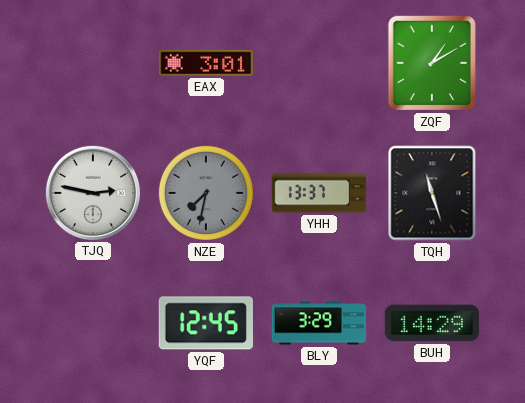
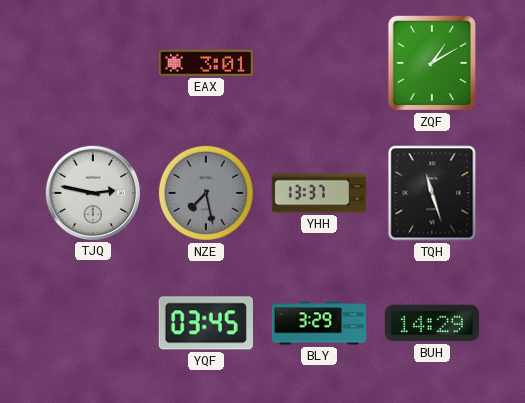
NZE: 7:32 -> 7:28 (206, 193)
YQF: 12:45 -> 03:45 (206, 323)
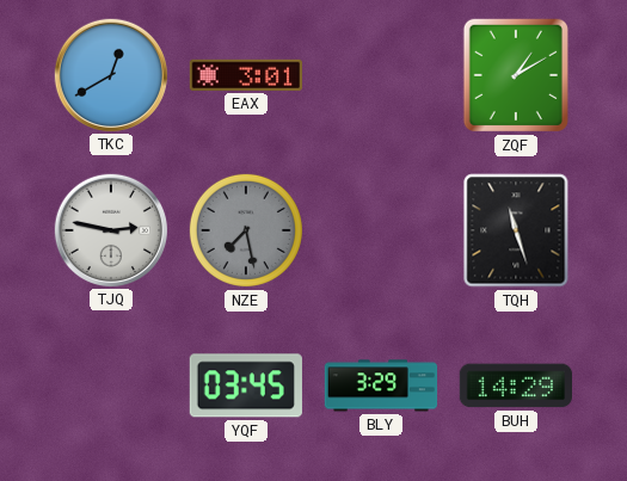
TKC: none -> 12:40 (110, 74)
YHH: 13:37 -> none (319, 193)
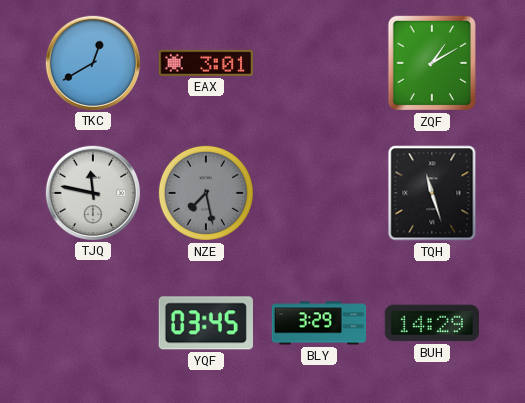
TJQ: 2:47 -> 11:47 (92, 192)
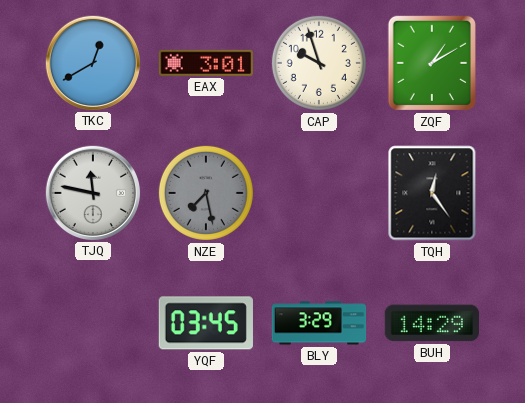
CAP: none -> 9:57 (319, 63)
TQH: 11:27 -> 12:24 (432, 193)
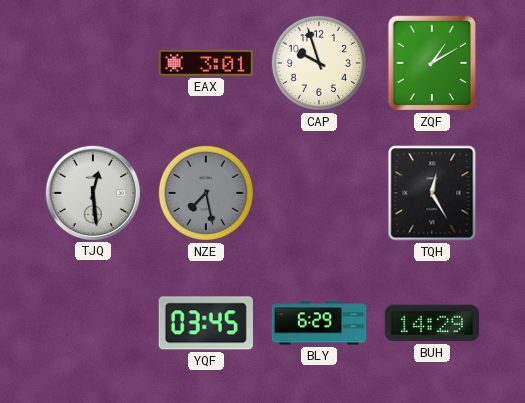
TKC: 12:40 -> none (92, 62)
TJQ: 11:47 -> 12:29 (92, 192)
TQH: 12:24 -> 12:25 (432, 193)
BLY: 3:29 -> 6:29 (319, 323)
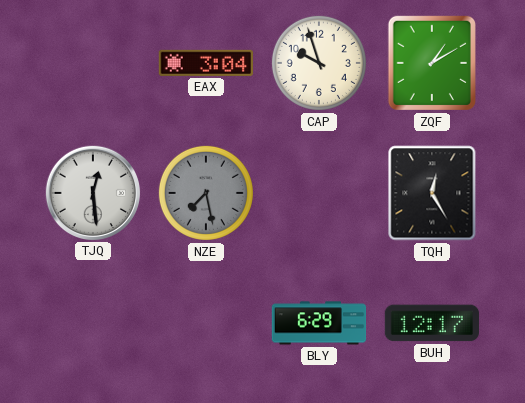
EAX: 3:01 -> 3:04 (205, 63)
YQF: 03:45 -> none (206, 323)
BUH: 14:29 -> 12:17 (432, 323)
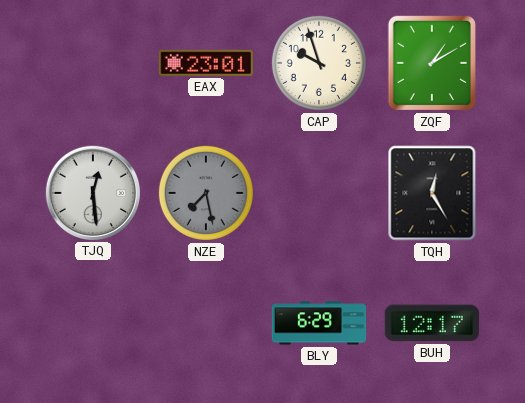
EAX: 3:04 -> 23:01 (205, 63)
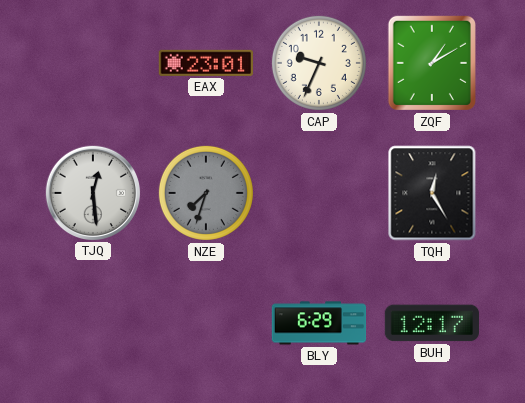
CAP: 9:57 -> 9:34 (319, 63)
NZE: 7:28 -> 7:33 (206, 193)
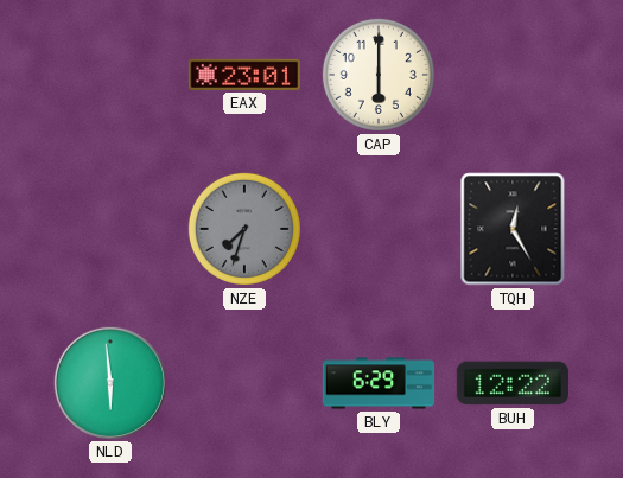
CAP: 9:34 -> 6:00 (379, 75)
ZQF: 1:10 -> none (432, 63)
TJQ: 12:29 -> none (92, 192)
NLD: none -> 5:59 (109, 382)
BUH: 12:17 -> 12:22 (513, 383)
